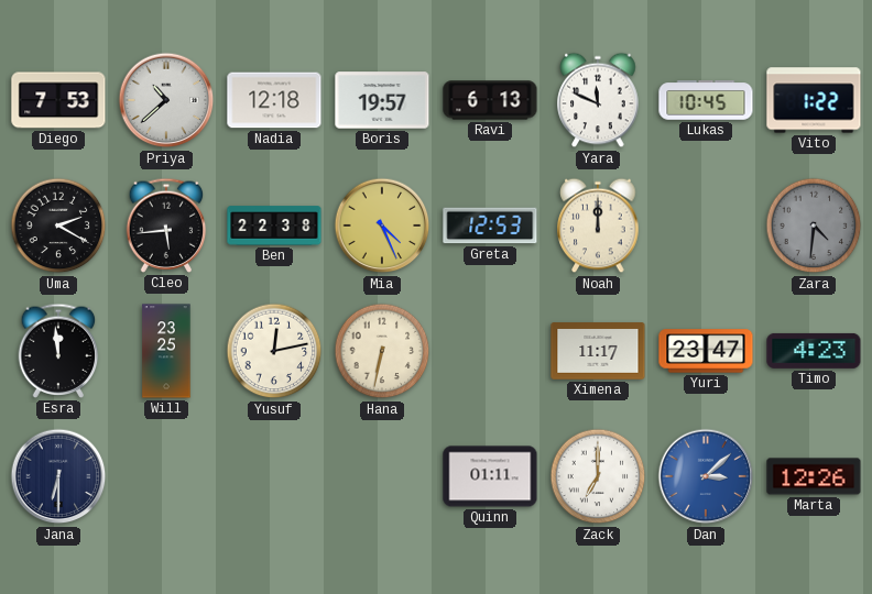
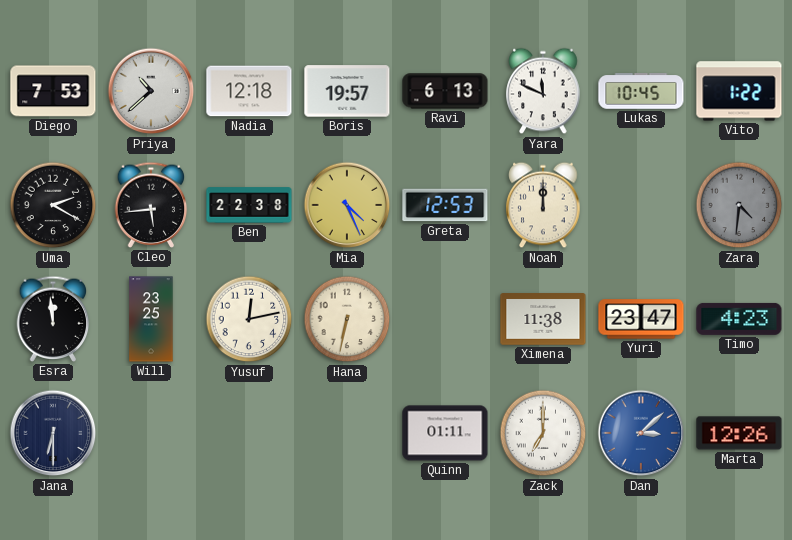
Ximena: 11:17 -> 11:38 (543, 319)
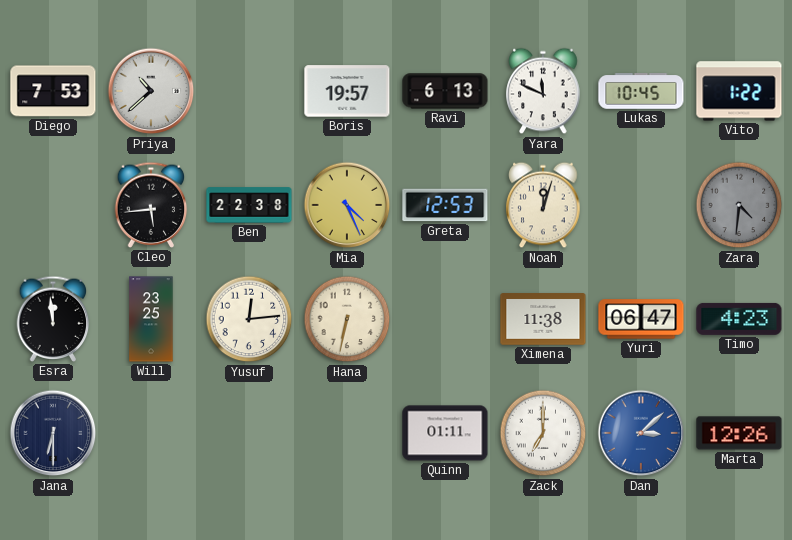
Nadia: 12:18 -> none (249, 91)
Uma: 2:20 -> none (53, 205)
Noah: 12:00 -> 12:03 (543, 205)
Yusuf: 12:13 -> 12:14 (249, 319)
Yuri: 23:47 -> 06:47 (641, 319)
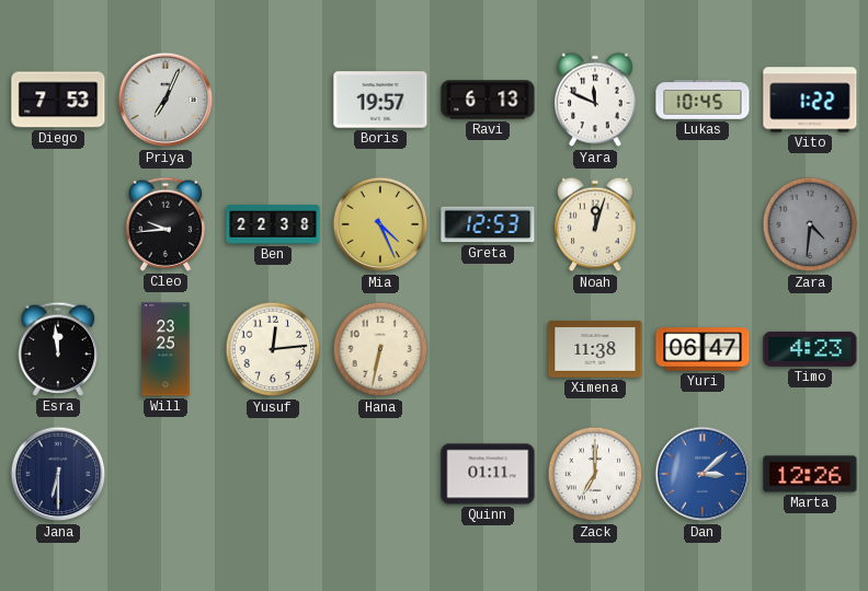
Priya: 10:38 -> 7:04 (165, 100)
Cleo: 5:44 -> 9:44 (165, 224)
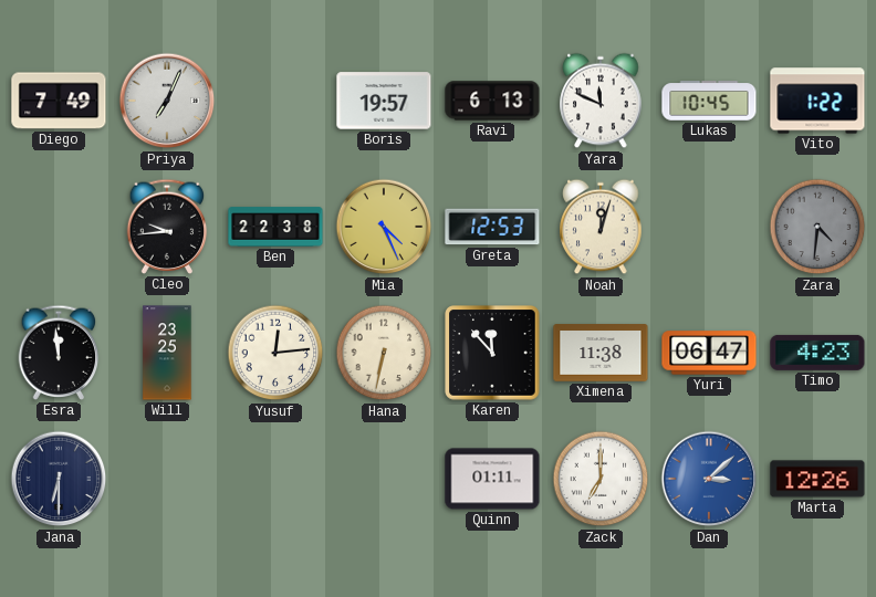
Diego: 7:53 -> 7:49 (59, 101)
Karen: none -> 11:53 (492, 353)
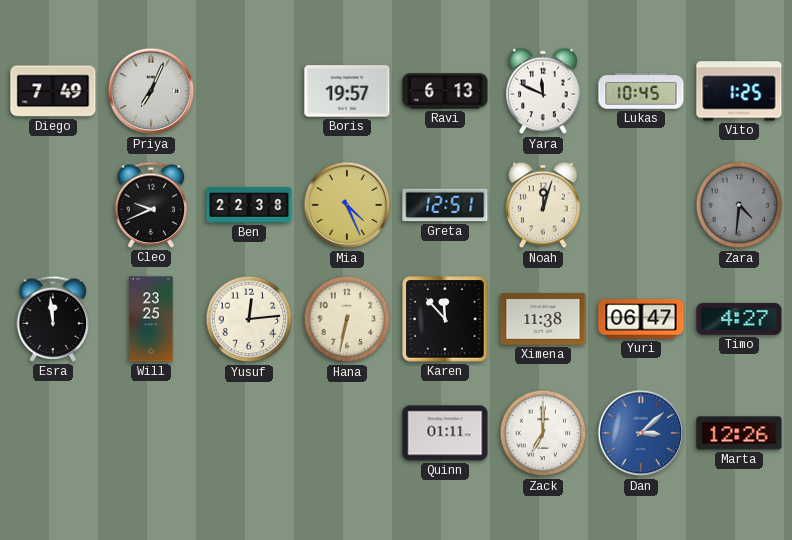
Vito: 1:22 -> 1:25 (739, 91)
Cleo: 9:44 -> 9:41 (151, 205)
Greta: 12:53 -> 12:51 (445, 205)
Timo: 4:23 -> 4:27 (739, 319)
Jana: 6:30 -> none (59, 479)
